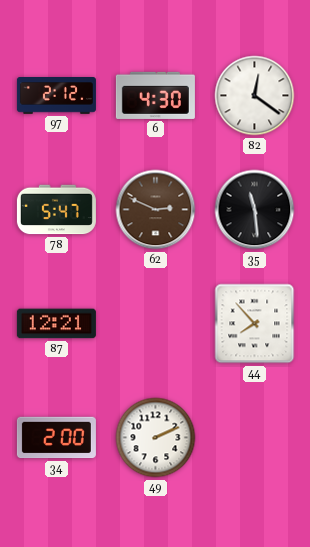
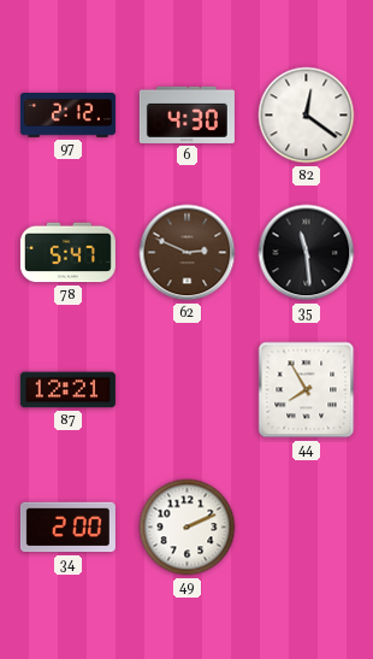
44: 7:53 -> 7:55 (307, 390)
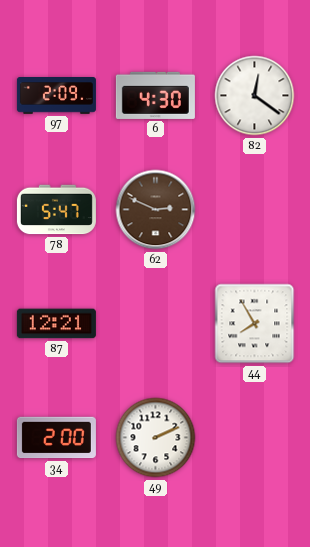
97: 2:12 -> 2:09 (56, 96)
35: 11:29 -> none (307, 253)
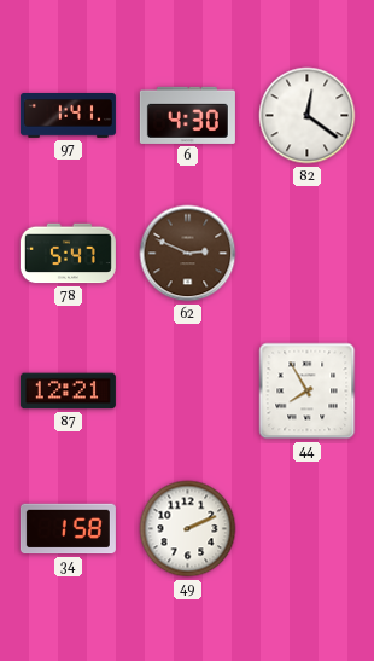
97: 2:09 -> 1:41 (68, 116)
34: 2:00 -> 1:58 (68, 529)
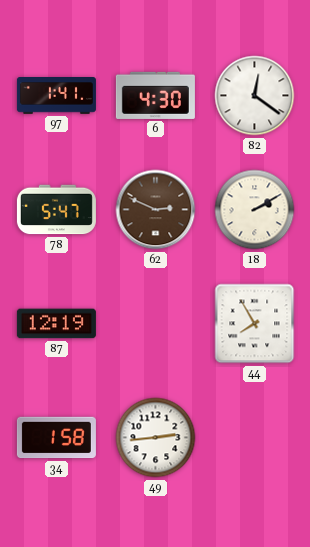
18: none -> 2:10 (255, 210)
87: 12:21 -> 12:19 (56, 324)
49: 2:11 -> 2:44 (156, 438)
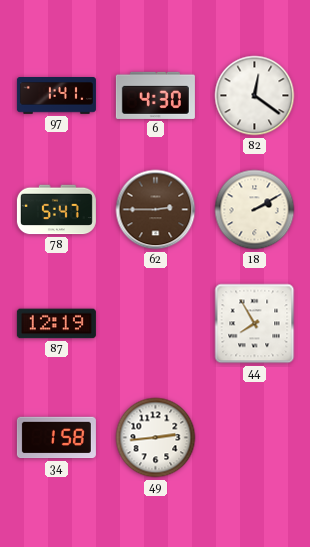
62: 2:49 -> 2:45 (156, 210)
